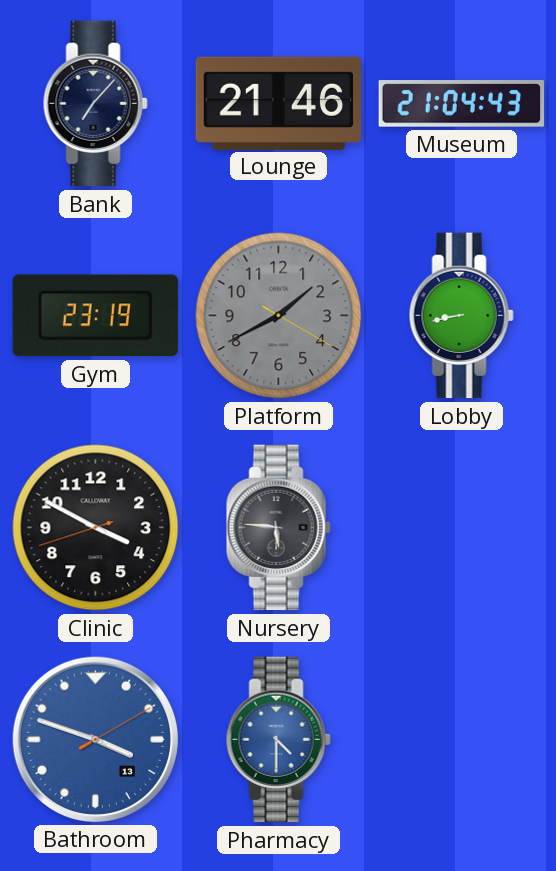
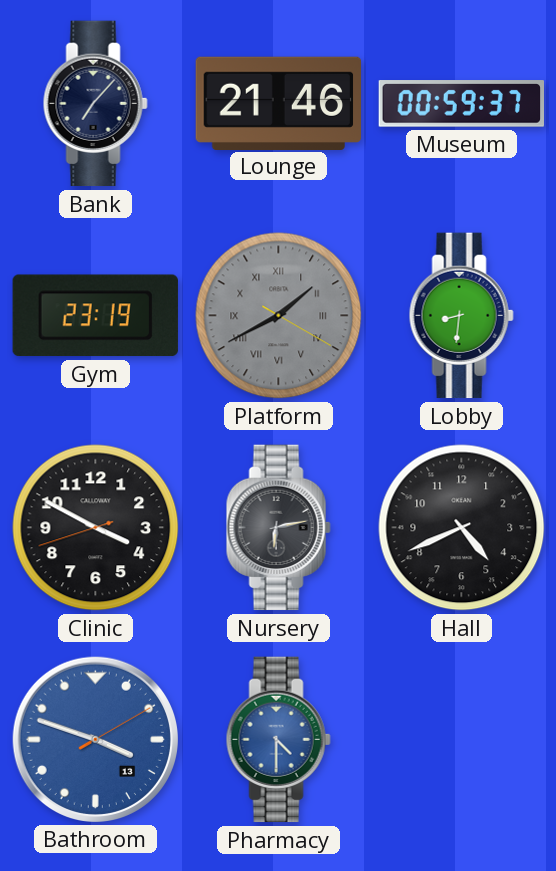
Museum: 21:04 -> 00:59 (462, 104)
Platform numerals: Arabic -> Roman (279, 316)
Lobby: 8:43 -> 8:31 (461, 316)
Nursery: 5:46 -> 6:13 (278, 528)
Hall: none -> 4:41 (462, 528)
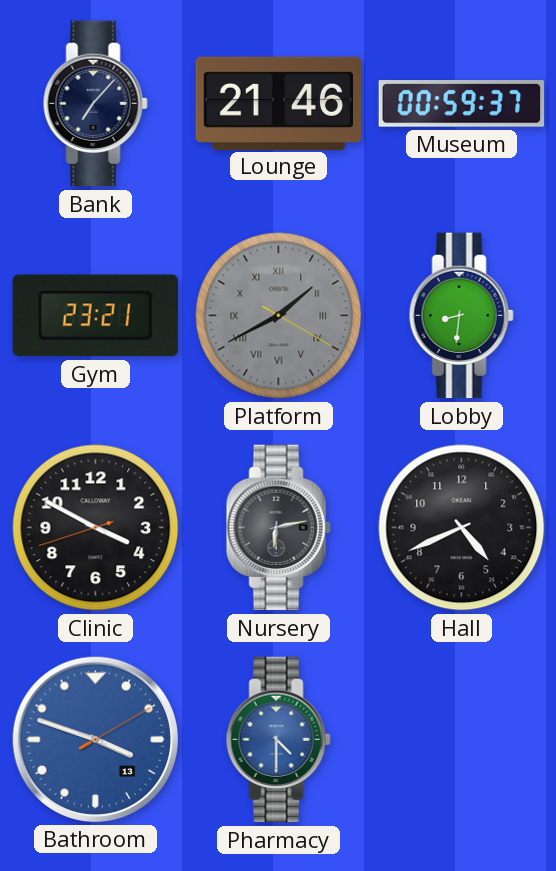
Gym: 23:19 -> 23:21 (95, 316)
